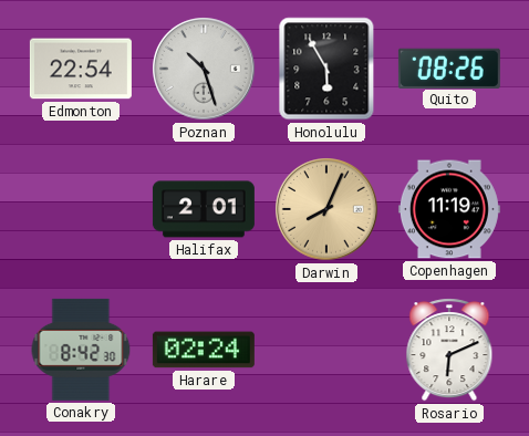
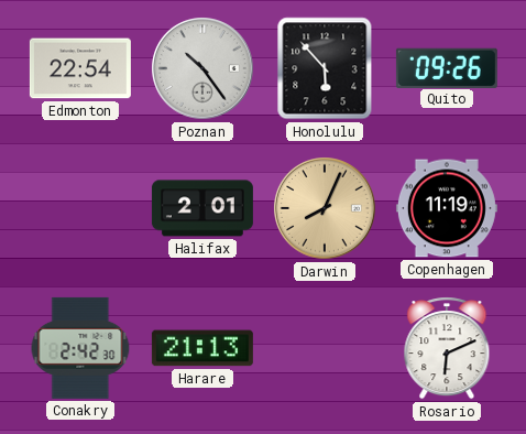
Poznan: 10:27 -> 10:24 (202, 68)
Honolulu: 5:55 -> 5:53 (325, 68)
Quito: 08:26 -> 09:26 (447, 67)
Conakry: 8:42 -> 2:42 (80, 348)
Harare: 02:24 -> 21:13 (202, 348)
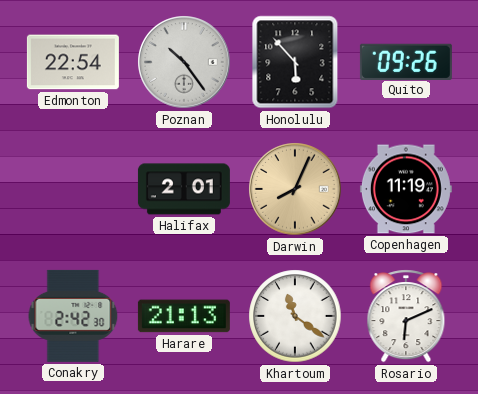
Khartoum: none -> 11:21 (295, 316)
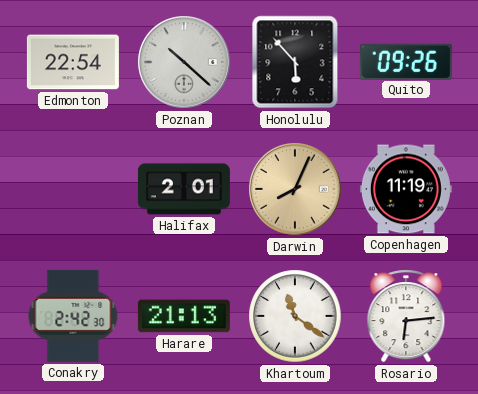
Poznan: 10:24 -> 10:22 (184, 62)
Rosario: 6:11 -> 6:14 (406, 316)
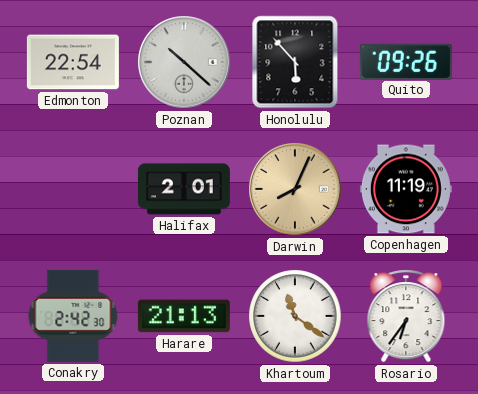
Rosario: 6:14 -> 6:36 (406, 316)
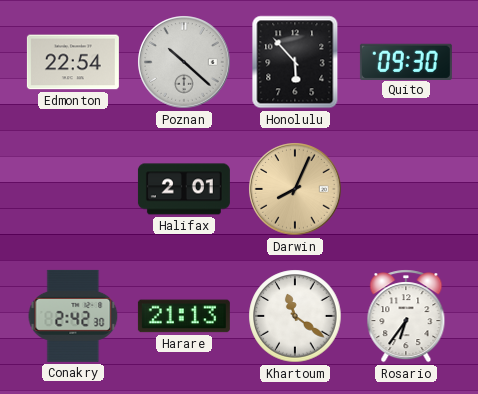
Quito: 09:26 -> 09:30 (406, 61)
Copenhagen: 11:19 -> none (406, 189)
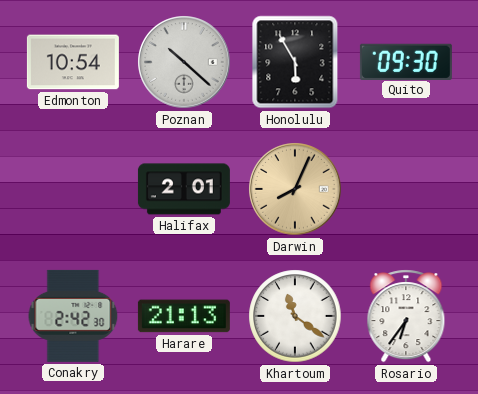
Edmonton: 22:54 -> 10:54 (73, 62)
Honolulu: 5:53 -> 5:55 (295, 62)
